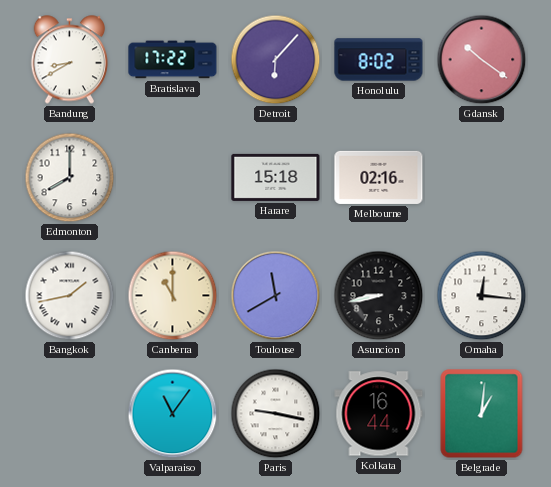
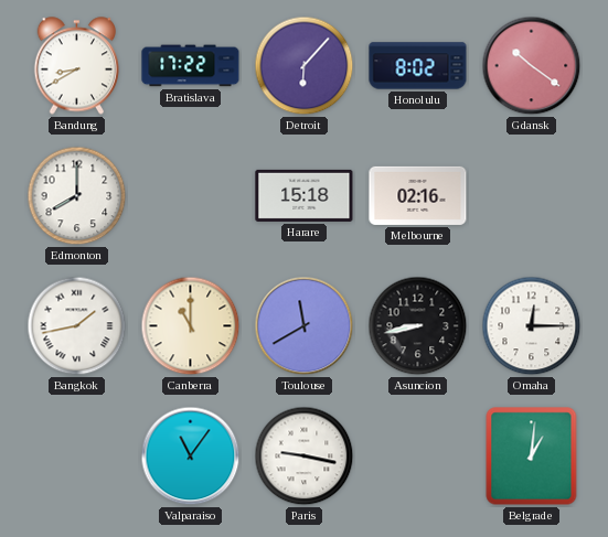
Omaha: 12:16 -> 12:15 (532, 326)
Kolkata: 16:44 -> none (379, 414)
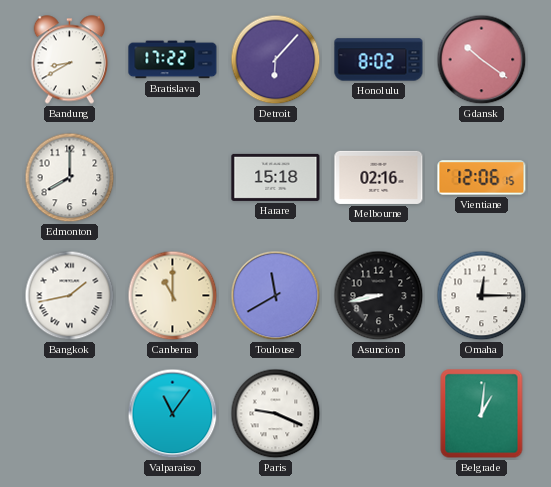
Vientiane: none -> 12:06 (482, 178)
Paris: 9:17 -> 9:19 (276, 414)
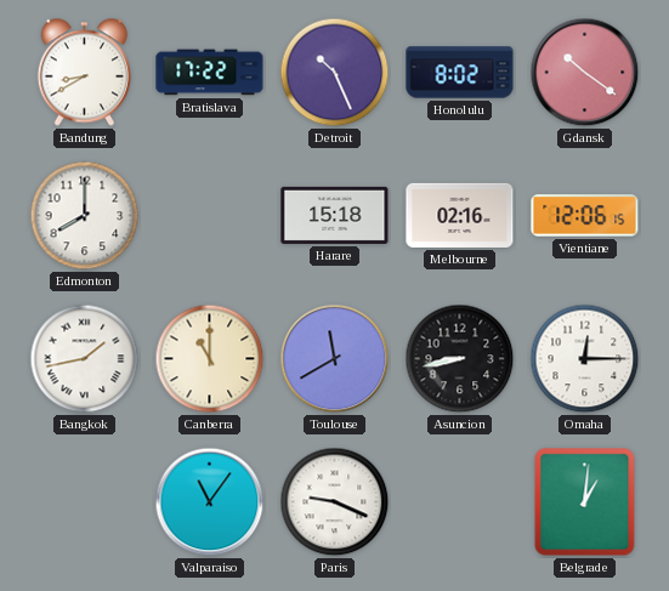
Detroit: 6:07 -> 10:26 (335, 73)
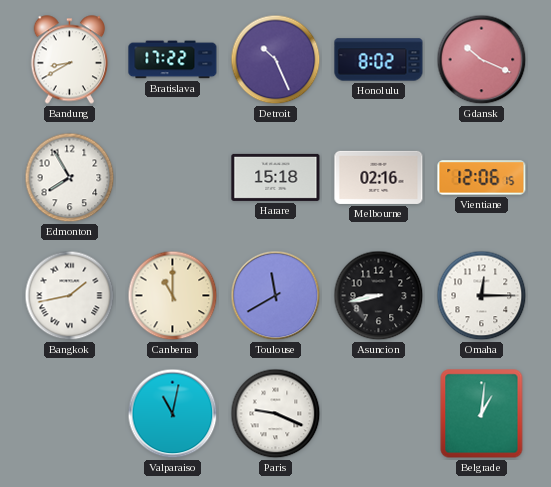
Gdansk: 10:21 -> 10:19 (482, 60)
Edmonton: 8:00 -> 7:55 (70, 178)
Valparaiso: 11:06 -> 11:02 (173, 414)
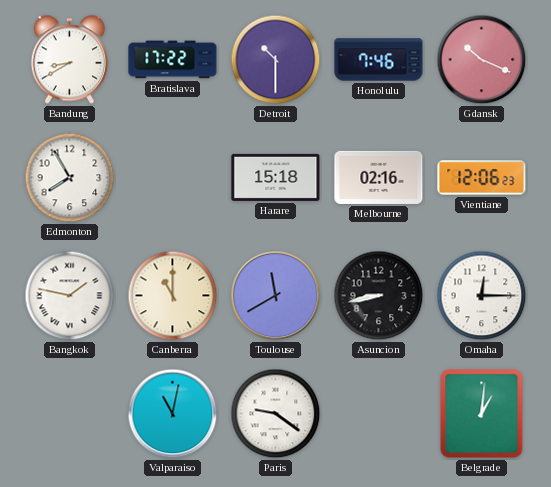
Detroit: 10:26 -> 10:30 (276, 60)
Honolulu: 8:02 -> 7:46 (379, 60)
Vientiane: 12:06:15 -> 12:06:23 (482, 178)
Bangkok: 1:43 -> 1:47 (70, 296)
Paris: 9:19 -> 9:21 (276, 414)
